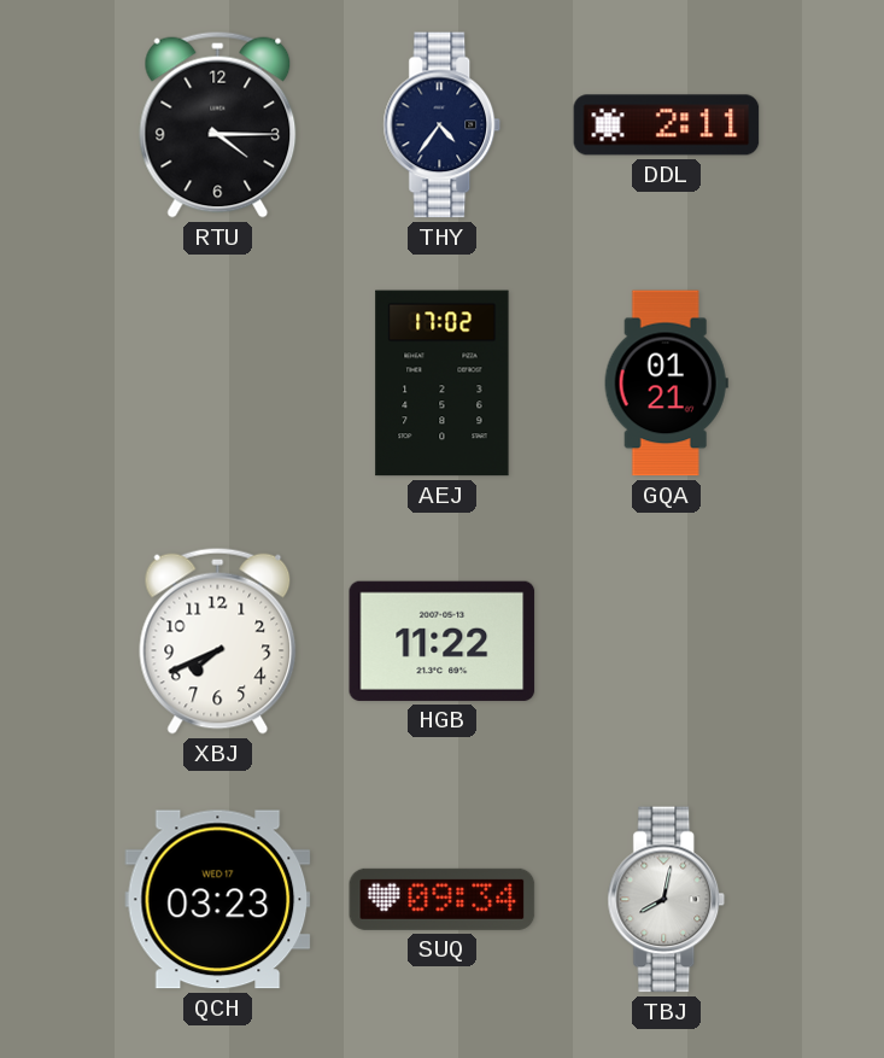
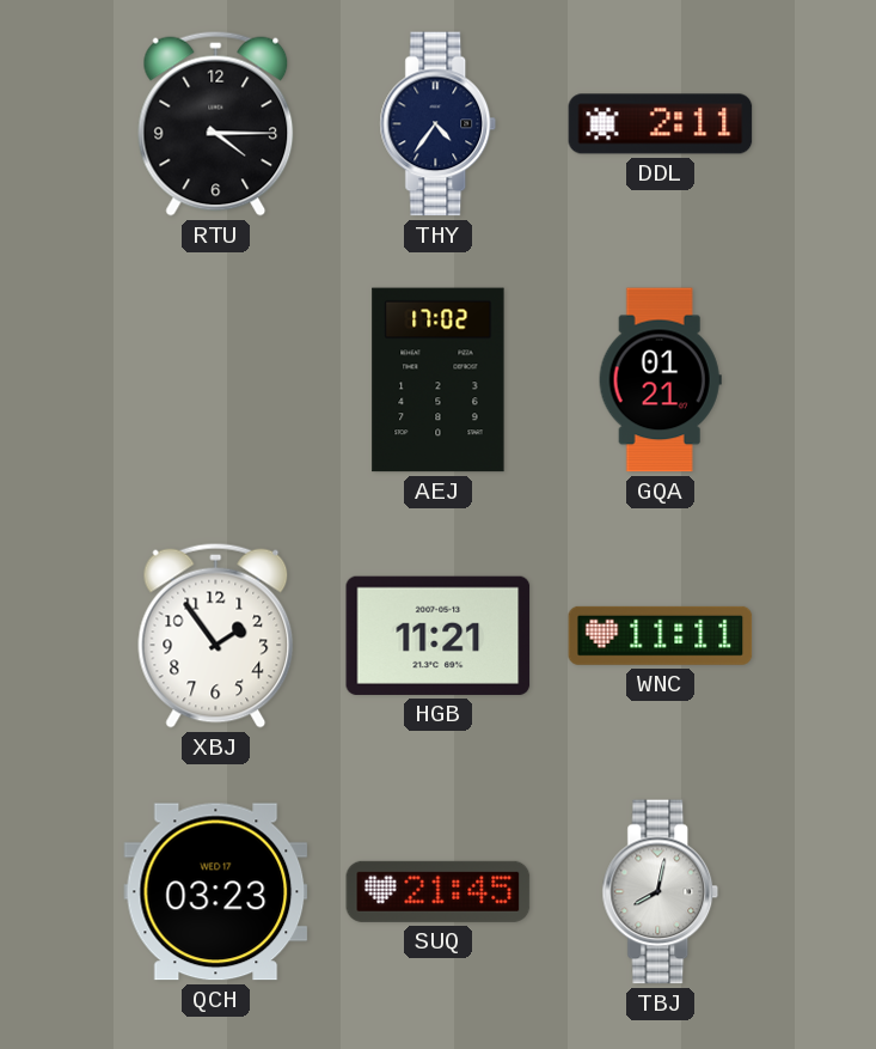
XBJ: 7:41 -> 1:54 (216, 635)
HGB: 11:22 -> 11:21 (439, 635)
WNC: none -> 11:11 (661, 635)
SUQ: 09:34 -> 21:45 (439, 891)
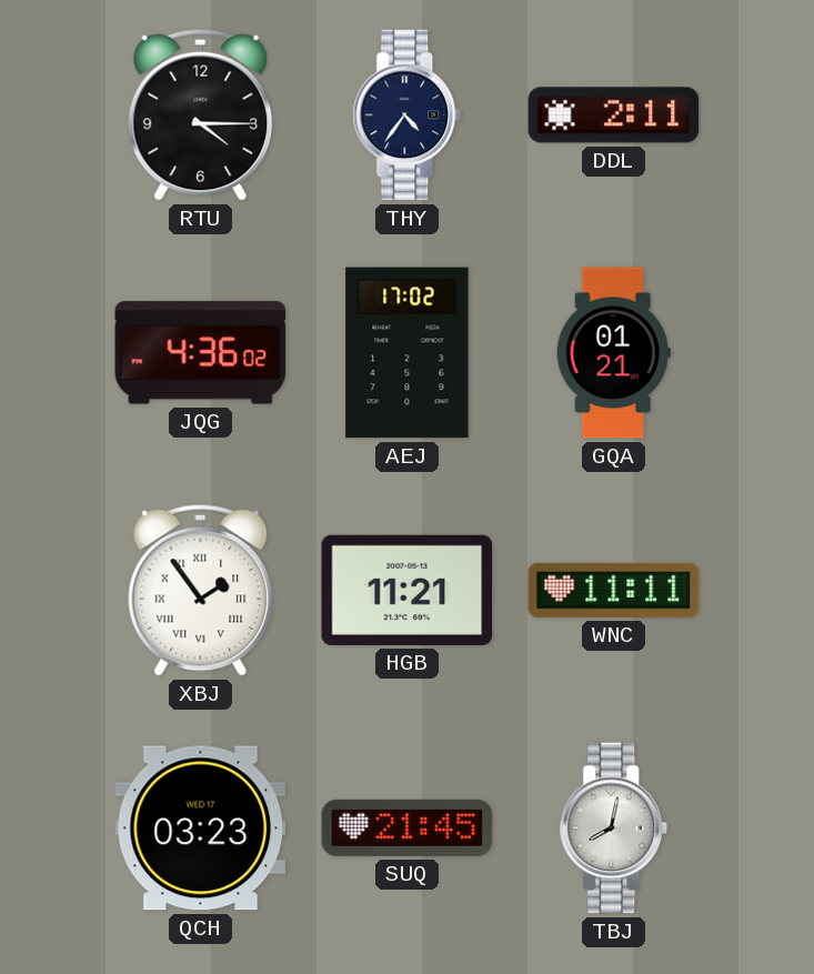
JQG: none -> 4:36 (201, 353)
XBJ numerals: Arabic -> Roman (201, 590)
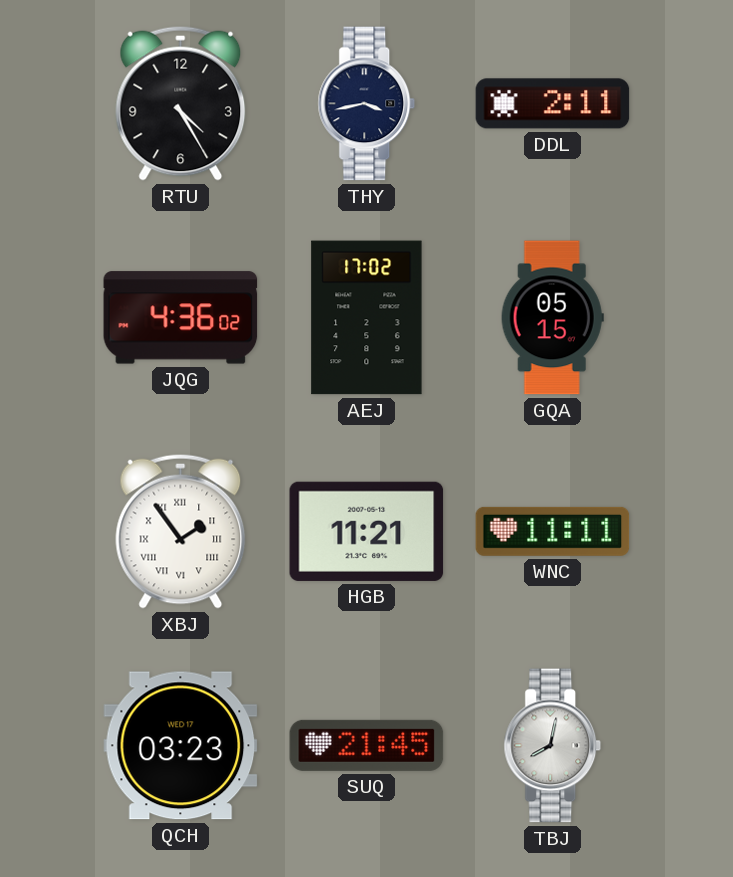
RTU: 4:15 -> 4:25 (181, 103)
THY: 4:36 -> 3:43 (367, 104)
GQA: 01:21 -> 05:15 (552, 318)
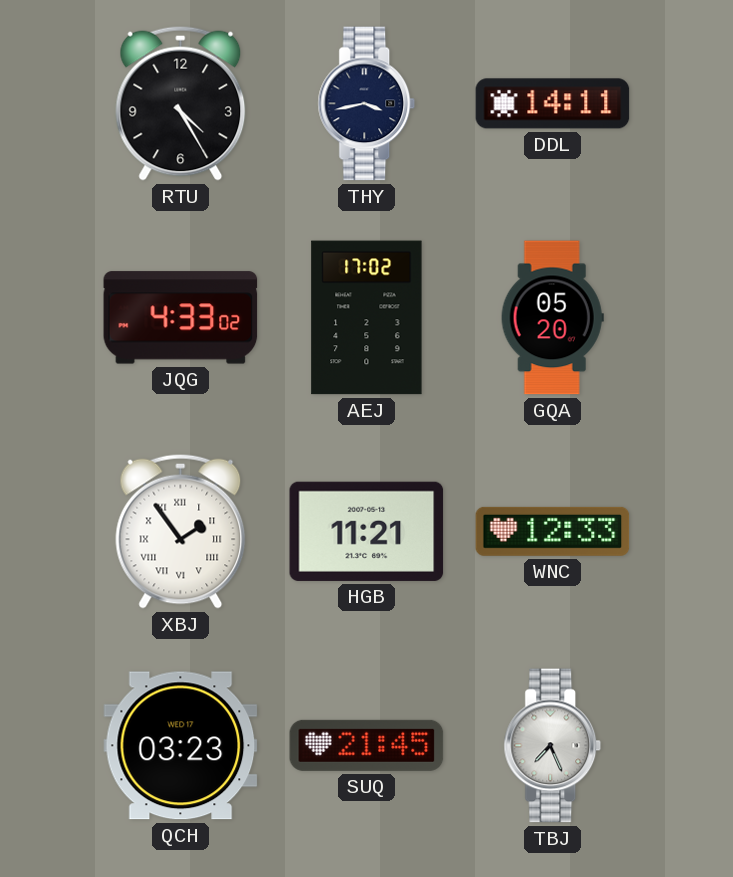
DDL: 2:11 -> 14:11 (553, 104)
JQG: 4:36 -> 4:33 (181, 318)
GQA: 05:15 -> 05:20 (552, 318)
WNC: 11:11 -> 12:33 (553, 531)
TBJ: 8:02 -> 7:26 (553, 746)
